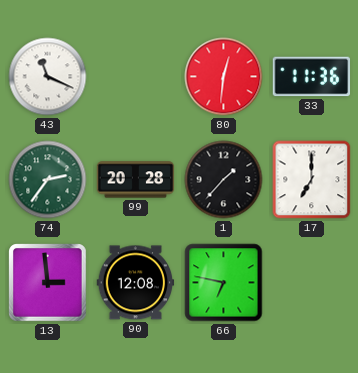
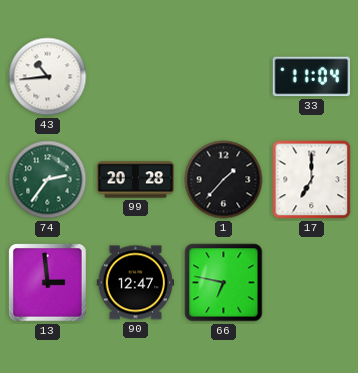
43: 11:19 -> 10:44 (48, 77)
80: 12:31 -> none (224, 77)
33: 11:36 -> 11:04 (312, 77)
90: 12:08 -> 12:47 (136, 283)
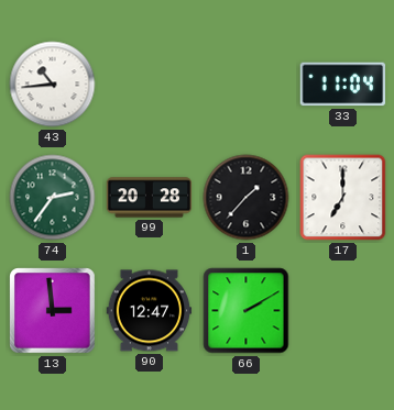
66: 6:47 -> 2:10 (247, 311)
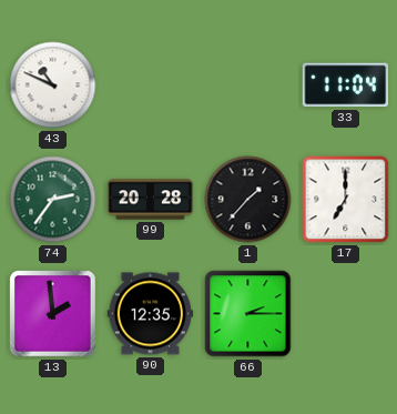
43: 10:44 -> 10:49 (53, 85)
13: 2:59 -> 1:59 (53, 314)
90: 12:47 -> 12:35 (151, 314)
66: 2:10 -> 2:15 (248, 314)
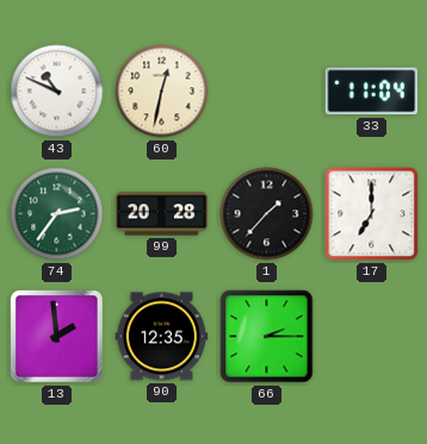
60: none -> 12:32 (162, 92)
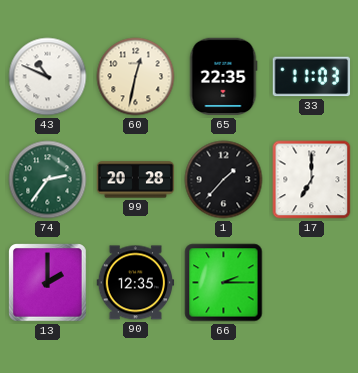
65: none -> 22:35 (223, 77)
33: 11:04 -> 11:03 (312, 77)
13: 1:59 -> 2:00 (48, 283)
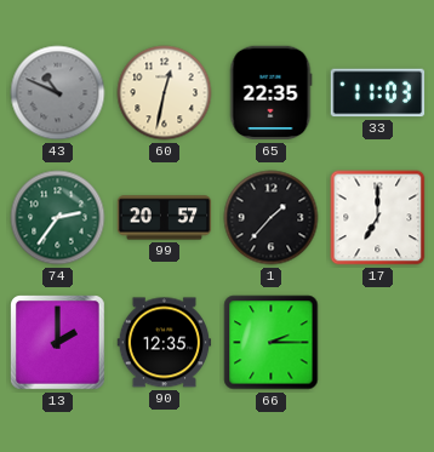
43 dial: white -> grey (58, 93)
99: 20:28 -> 20:57 (165, 218)
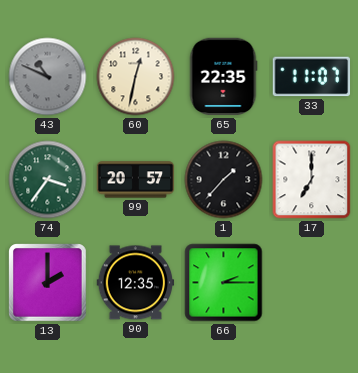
33: 11:03 -> 11:07 (312, 77)
74: 2:36 -> 3:36 (48, 180)
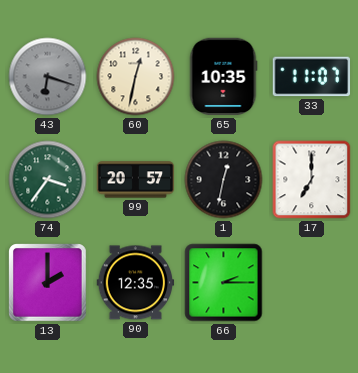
43: 10:49 -> 6:18 (48, 77)
65: 22:35 -> 10:35 (223, 77)
1: 1:37 -> 12:32 (224, 180)
